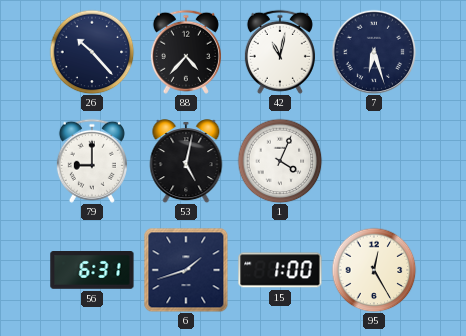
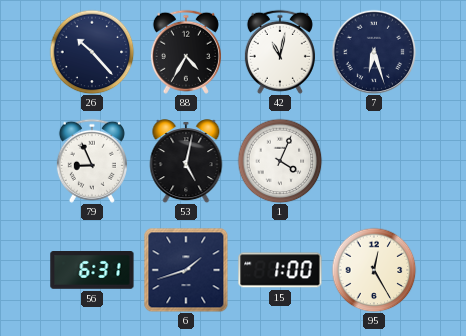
88: 4:37 -> 4:35 (186, 52)
79: 9:00 -> 8:56 (92, 161)
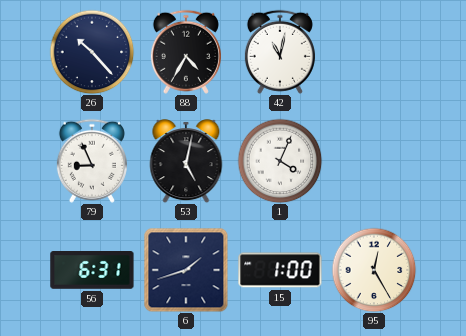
7: 6:27 -> none (374, 52)
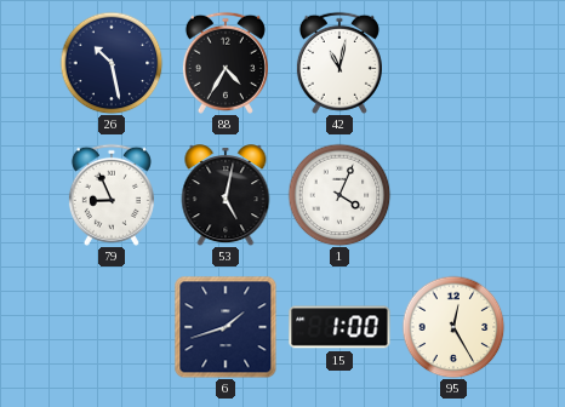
26: 10:23 -> 10:28 (112, 63)
56: 6:31 -> none (92, 270)
